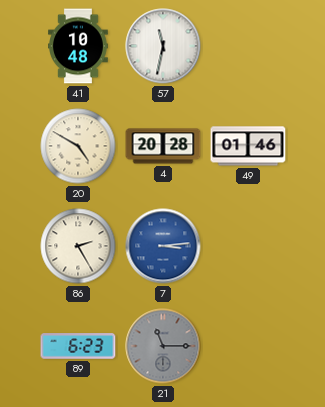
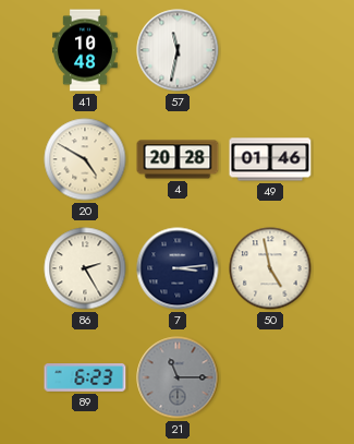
7 dial: blue -> navy (178, 268)
50: none -> 4:58 (270, 268)
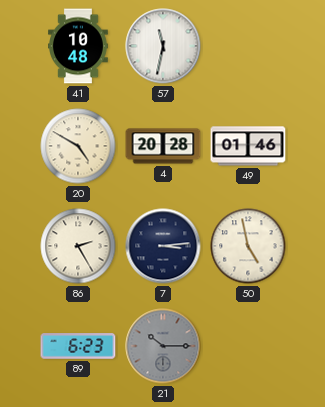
21: 11:15 -> 10:15 (163, 346)
